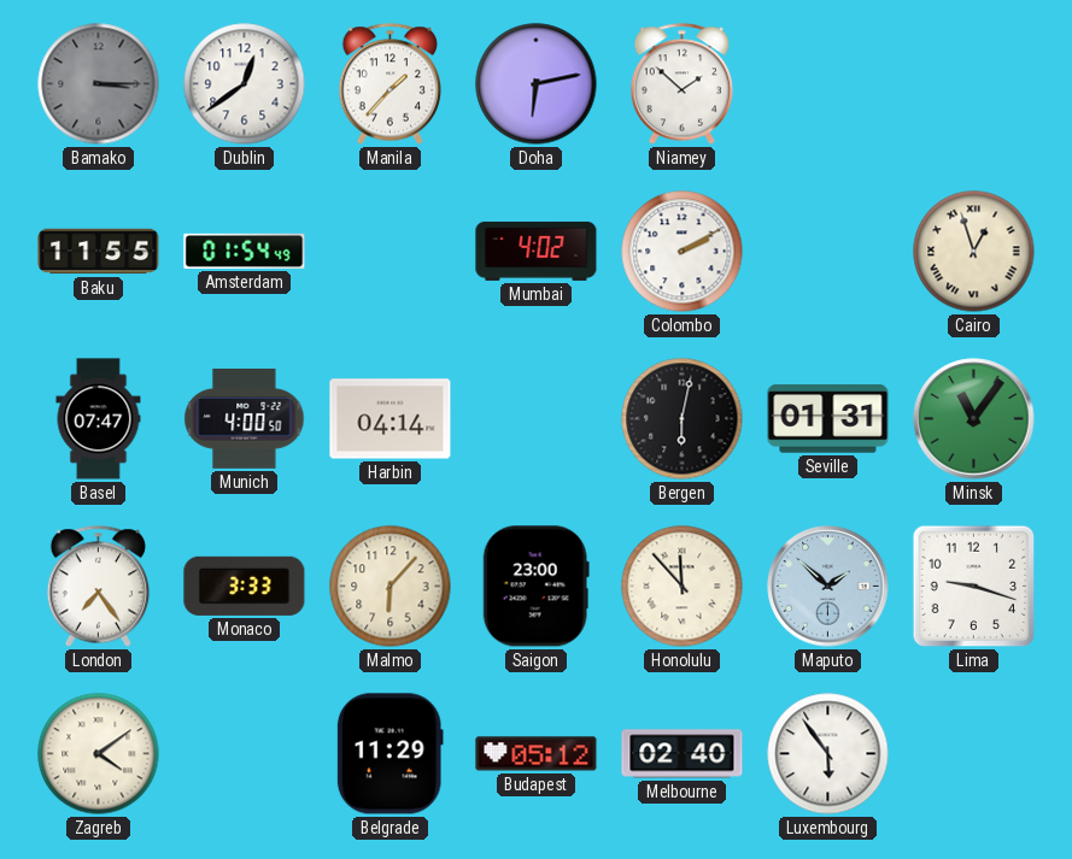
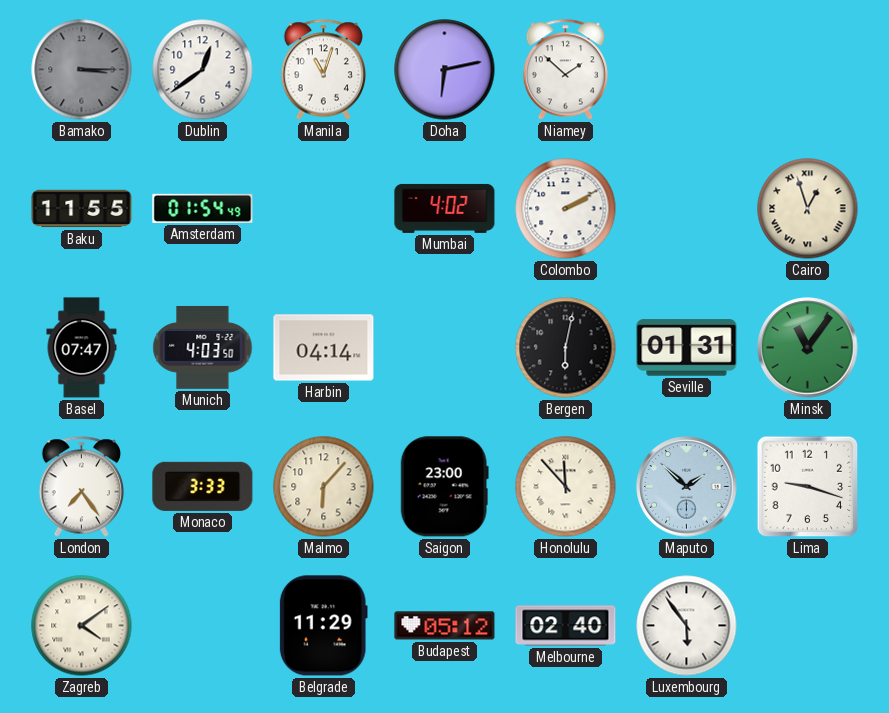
Manila: 1:37 -> 11:03 (324, 70)
Munich: 4:00 -> 4:03 (203, 347)
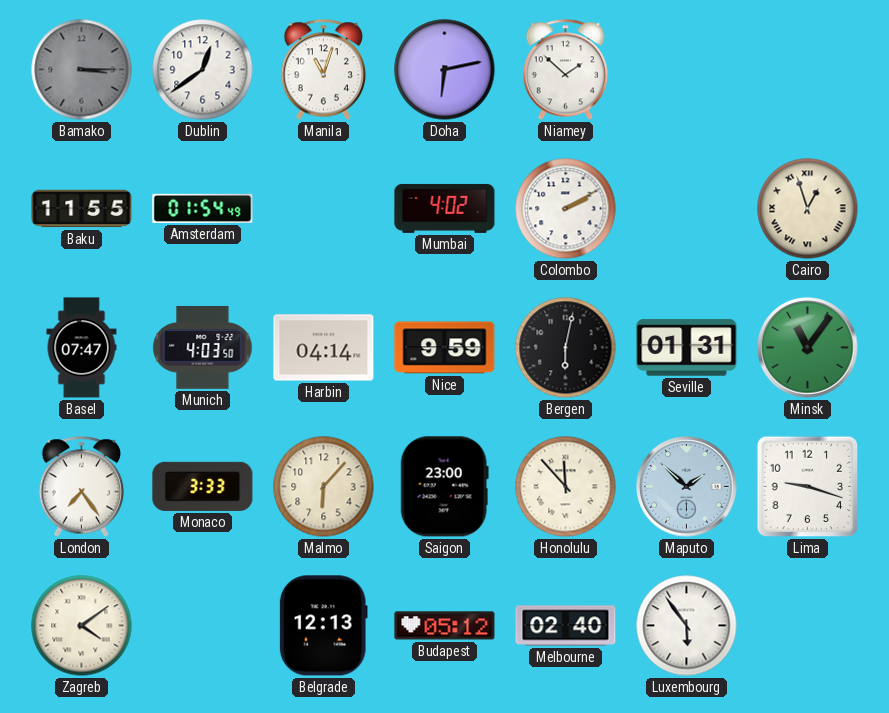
Nice: none -> 9:59 (445, 348)
Belgrade: 11:29 -> 12:13 (323, 626)
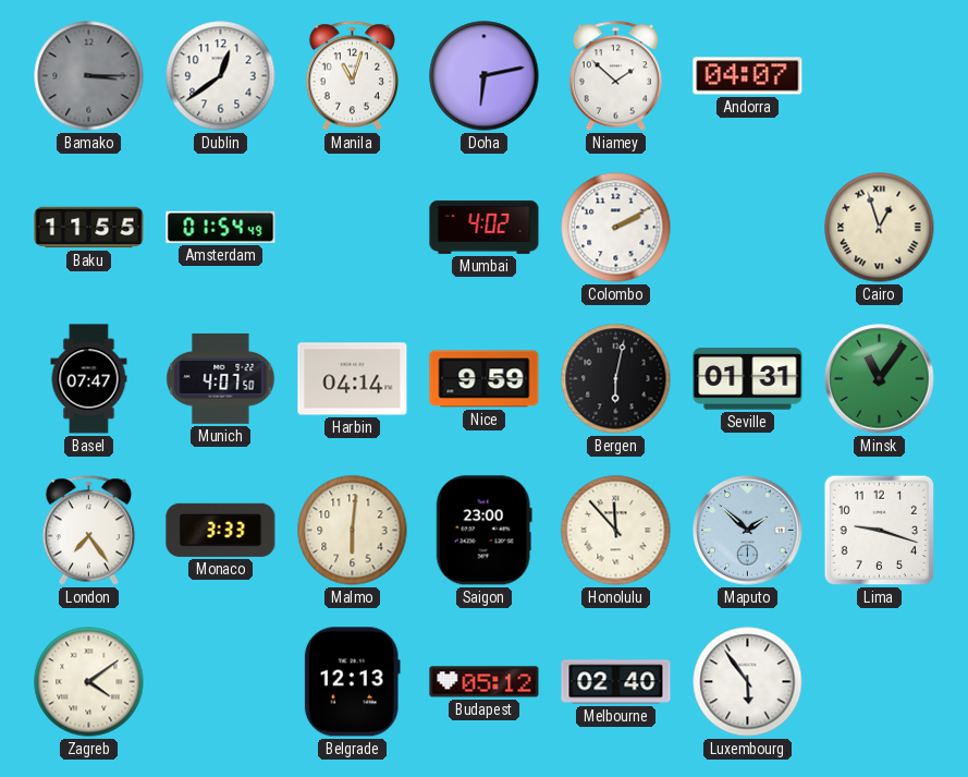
Andorra: none -> 04:07 (748, 76)
Munich: 4:03 -> 4:07 (221, 378)
Malmo: 6:07 -> 6:01 (353, 531)
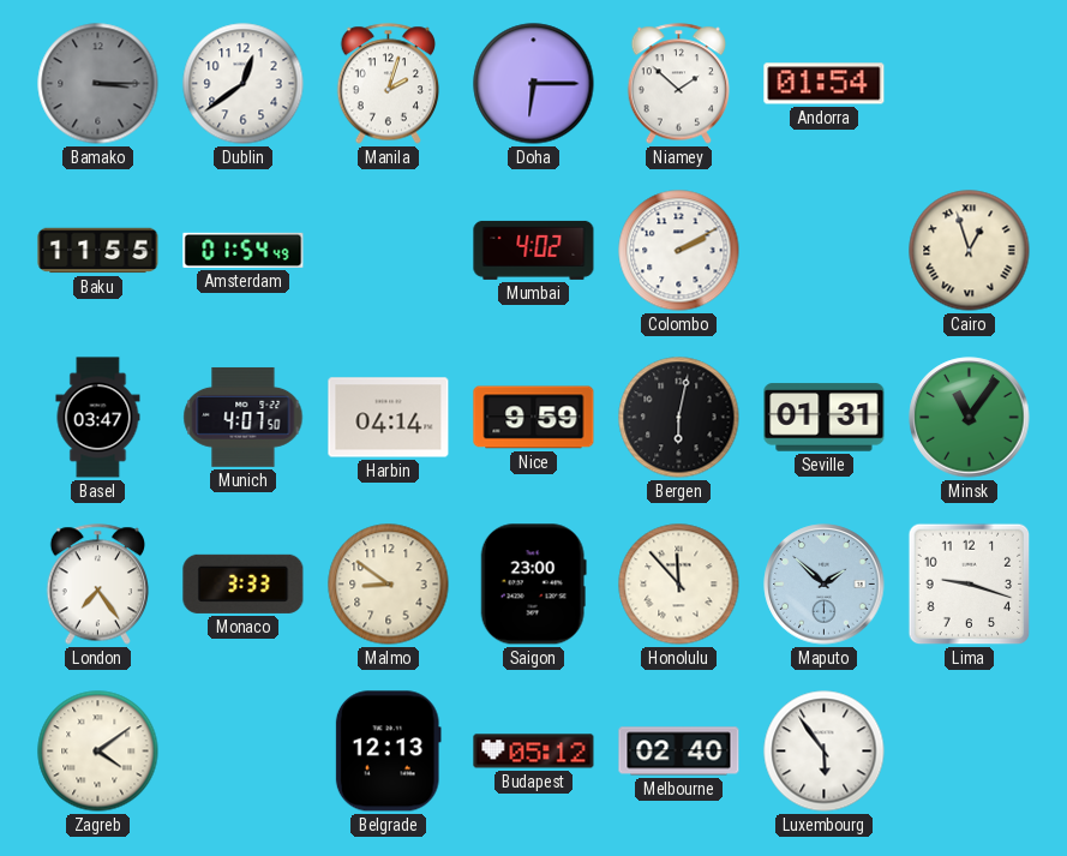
Manila: 11:03 -> 2:03 (389, 84)
Doha: 6:13 -> 6:15 (534, 84)
Andorra: 04:07 -> 01:54 (825, 84)
Basel: 07:47 -> 03:47 (98, 418)
Malmo: 6:01 -> 8:51 (389, 585)
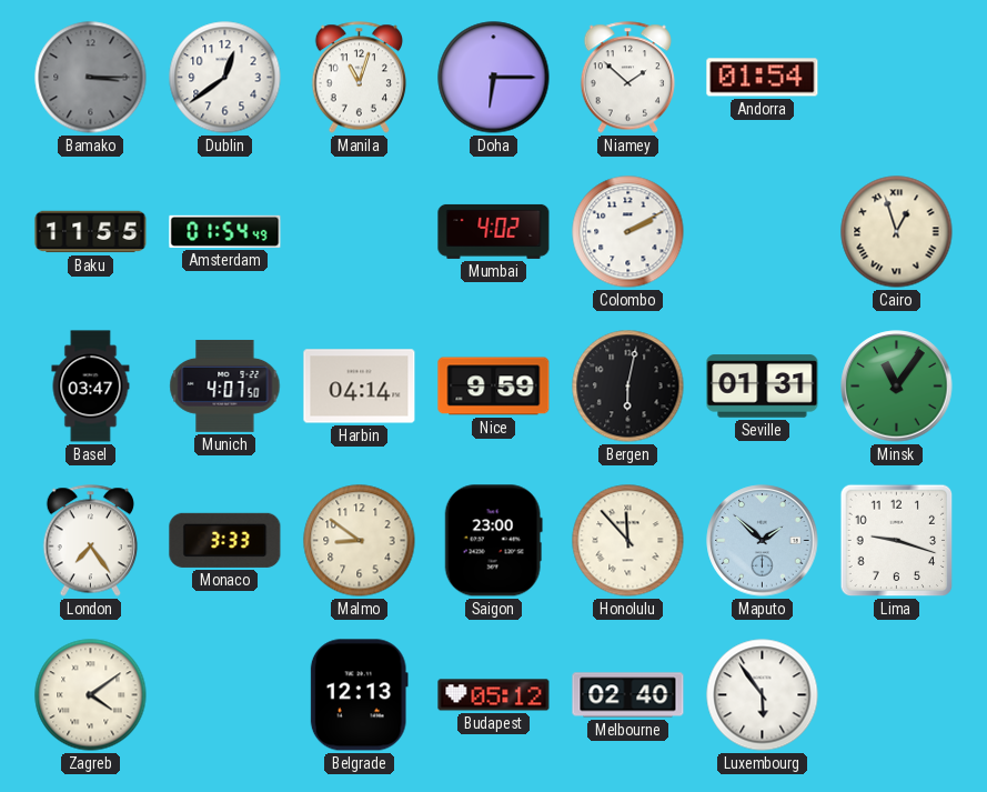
Manila: 2:03 -> 11:03 (360, 78)
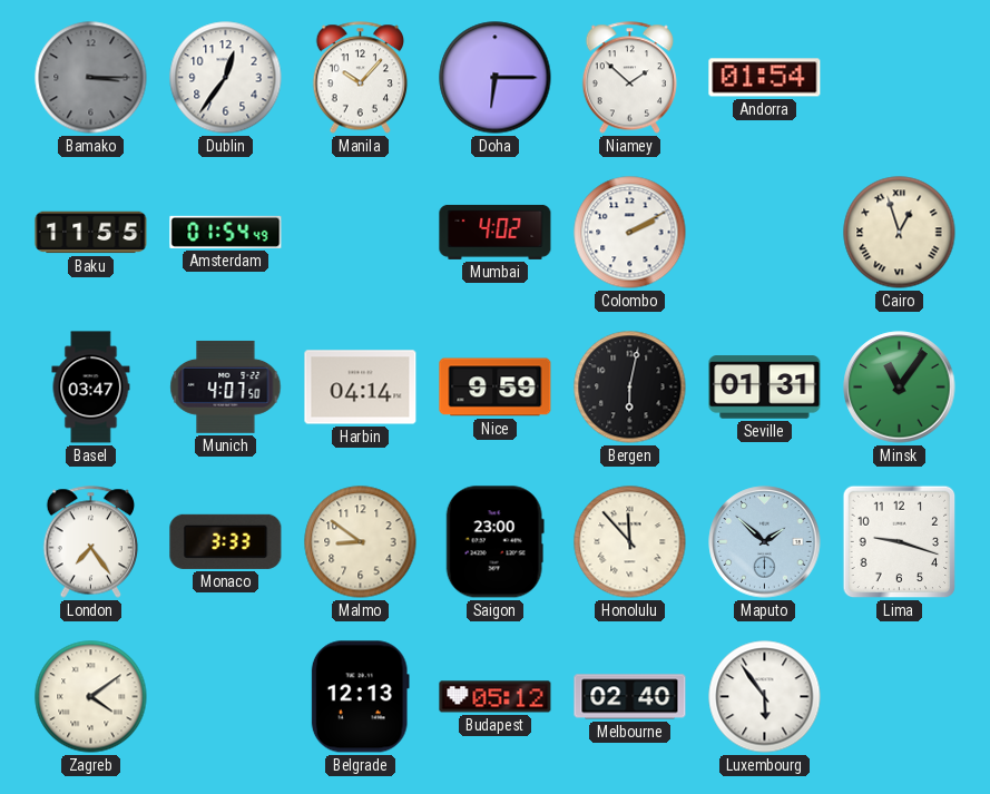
Dublin: 12:39 -> 12:36 (226, 78)
Manila: 11:03 -> 10:07 (361, 78)
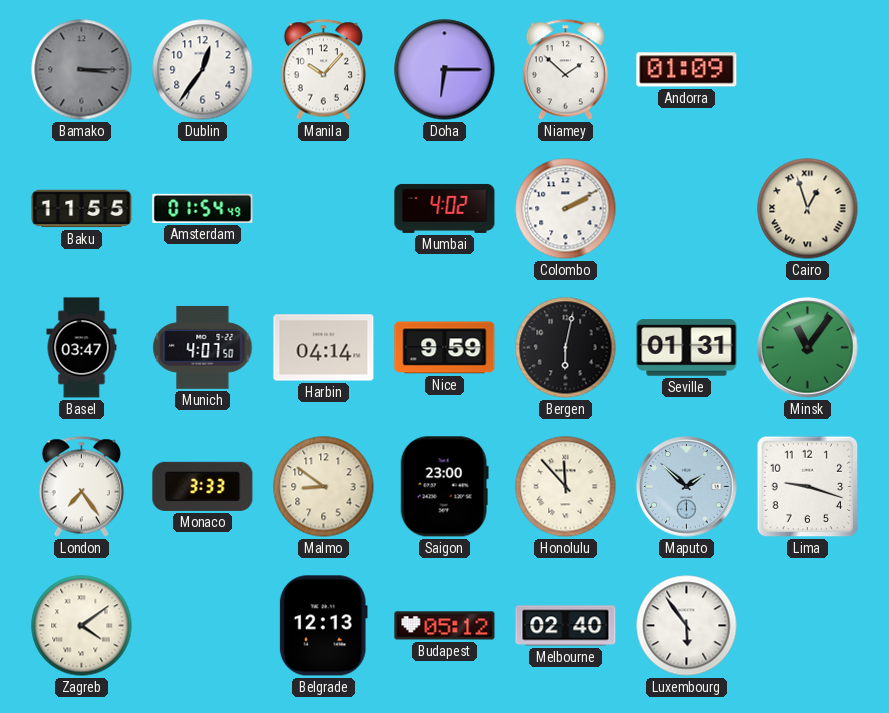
Andorra: 01:54 -> 01:09 (687, 70)
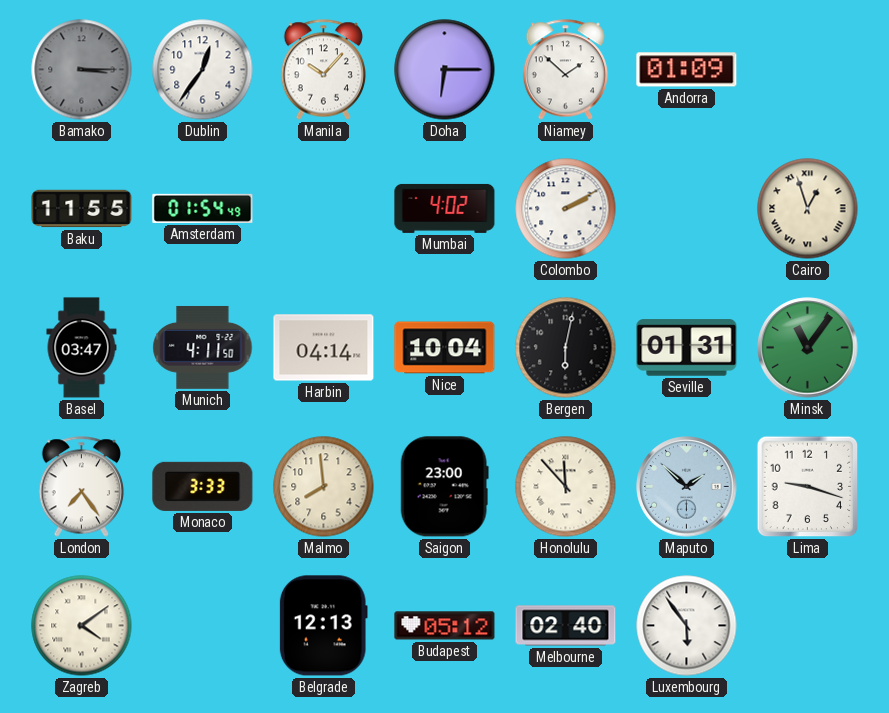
Munich: 4:07 -> 4:11 (203, 347)
Nice: 9:59 -> 10:04 (445, 348)
Malmo: 8:51 -> 7:59 (324, 487)
